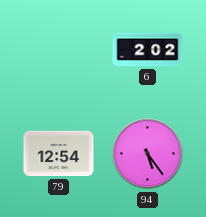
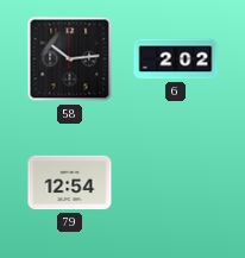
58: none -> 10:14 (70, 59)
94: 5:24 -> none (148, 154)
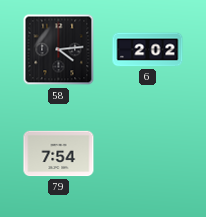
58: 10:14 -> 4:14 (59, 50)
79: 12:54 -> 7:54 (59, 154)
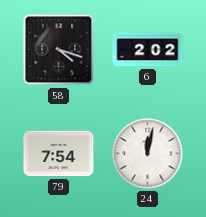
58: 4:14 -> 4:18 (59, 50)
24: none -> 12:02 (148, 154)
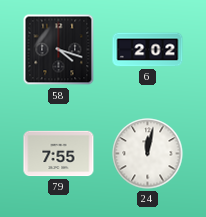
79: 7:54 -> 7:55 (59, 154)
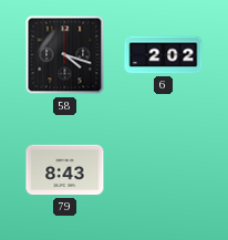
79: 7:55 -> 8:43 (65, 170)
24: 12:02 -> none (148, 154)
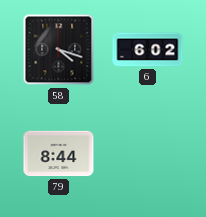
6: 2:02 -> 6:02 (148, 50)
79: 8:43 -> 8:44 (59, 154)
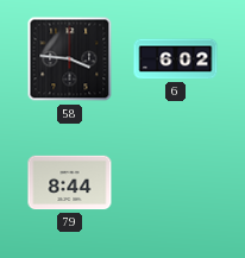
58: 4:18 -> 3:46 (70, 59)
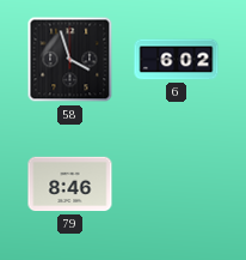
58: 3:46 -> 3:57 (70, 60)
79: 8:44 -> 8:46 (70, 185)
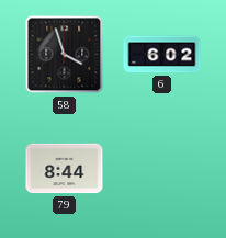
79: 8:46 -> 8:44 (65, 169)
